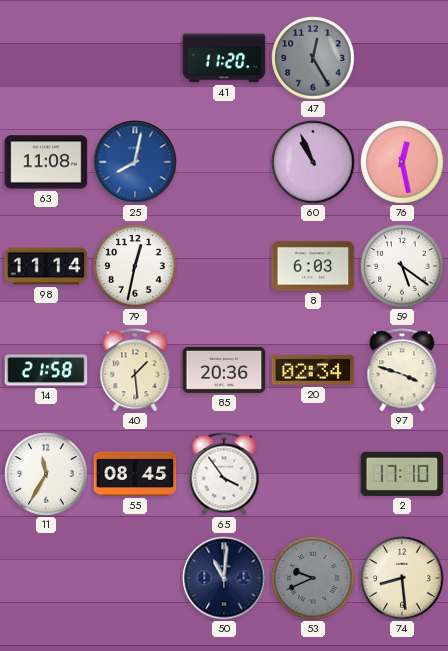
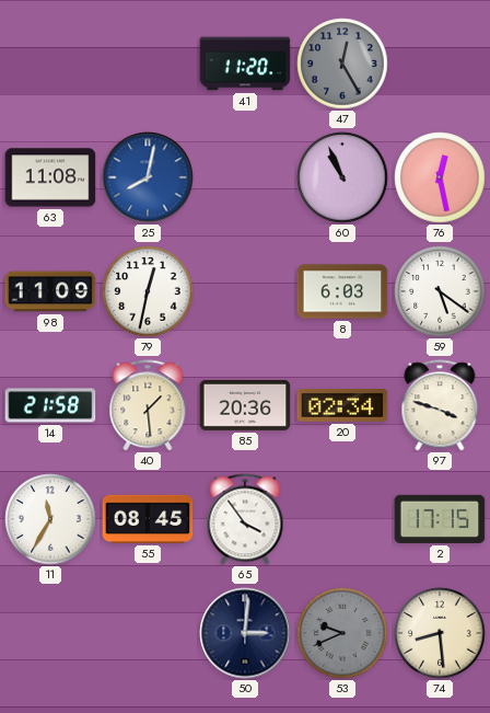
98: 11:14 -> 11:09 (50, 291)
2: 17:10 -> 17:15 (440, 519)
50: 11:01 -> 3:01 (245, 633)
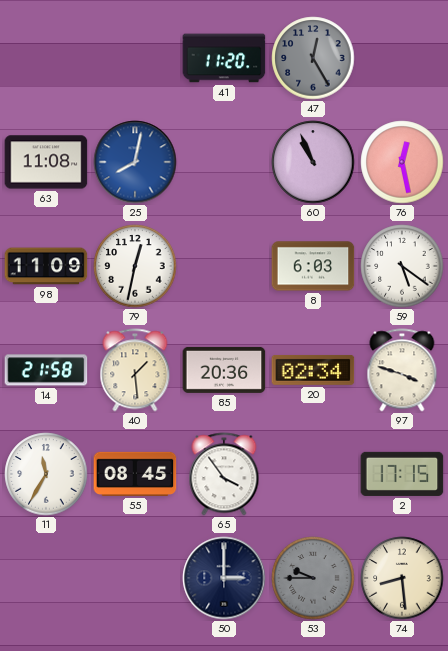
50: 3:01 -> 3:00 (224, 578)
53: 9:41 -> 9:45 (313, 578)
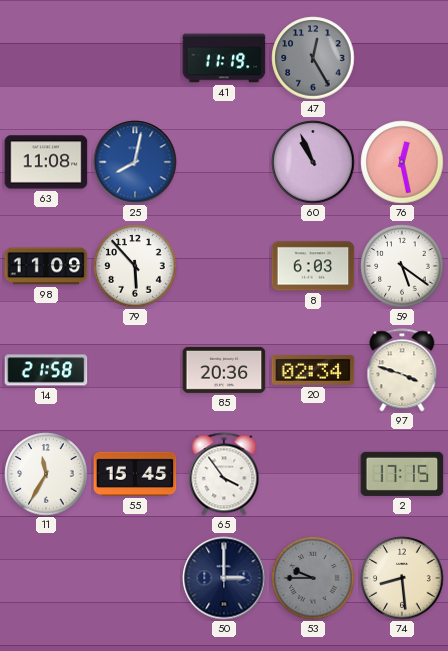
41: 11:20 -> 11:19 (224, 58)
79: 12:32 -> 5:53 (135, 266)
40: 1:29 -> none (135, 370)
55: 08:45 -> 15:45 (135, 474)
